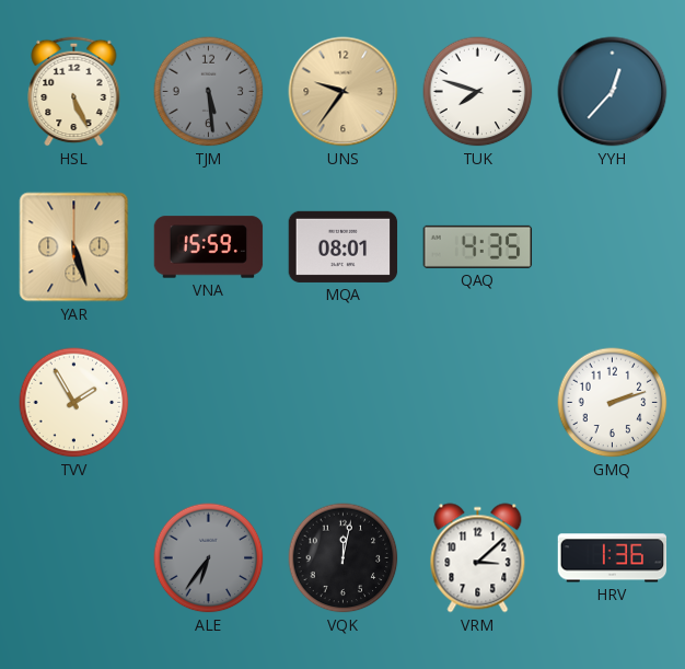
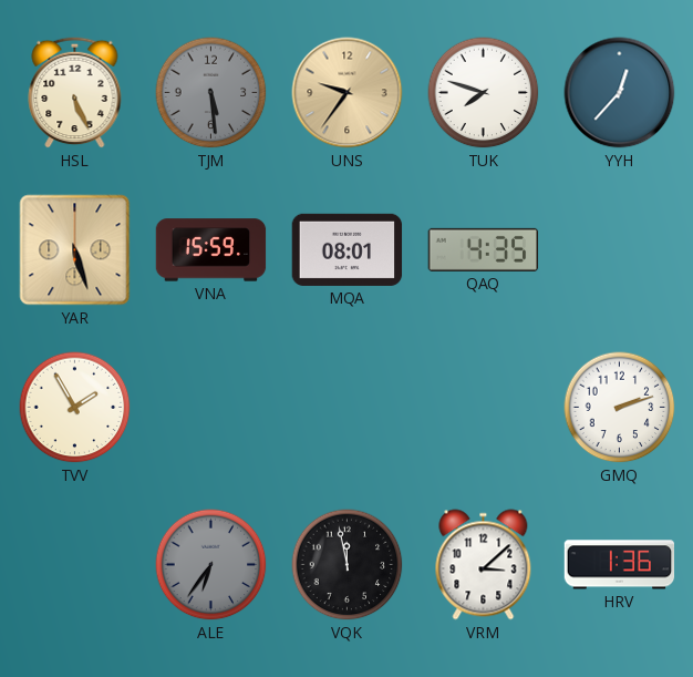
VQK: 12:02 -> 11:58 (348, 565)
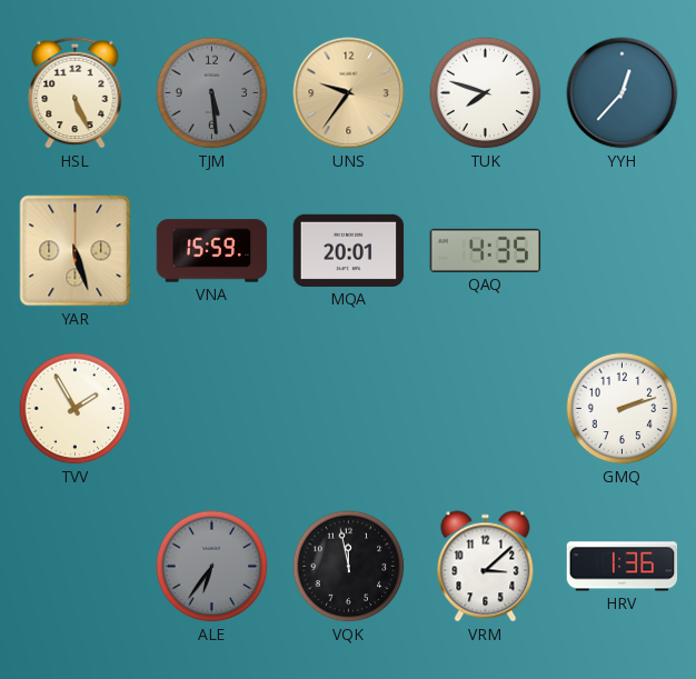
MQA: 08:01 -> 20:01 (349, 250)
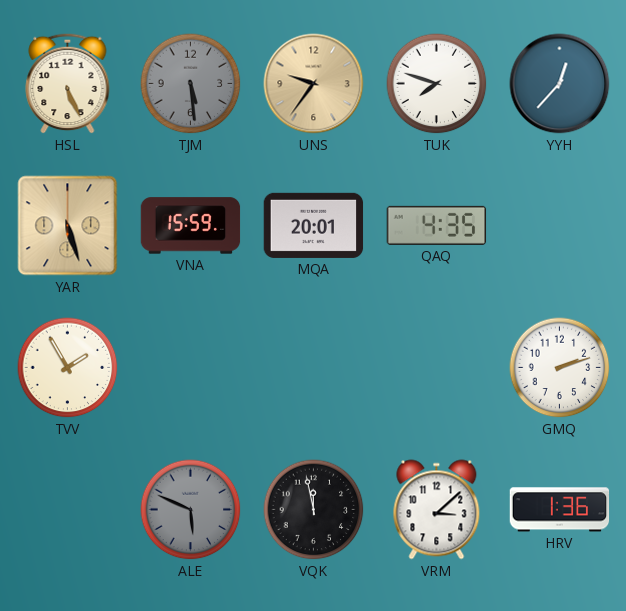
ALE: 6:36 -> 5:49 (191, 510)
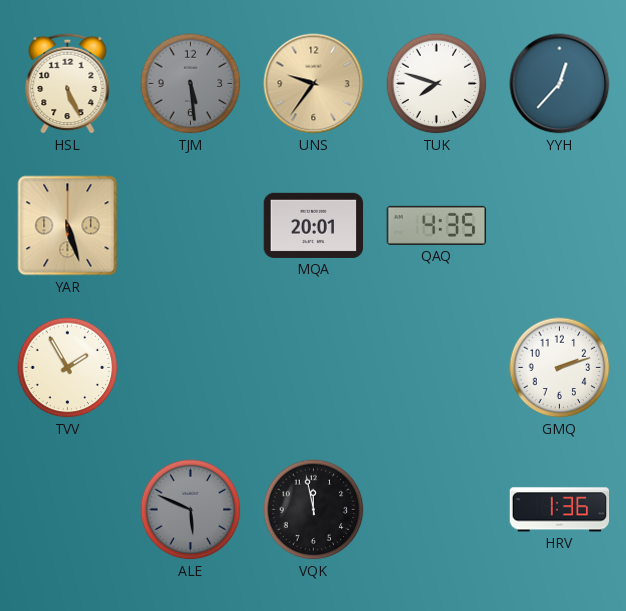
VNA: 15:59 -> none (191, 226)
VRM: 3:08 -> none (437, 510)
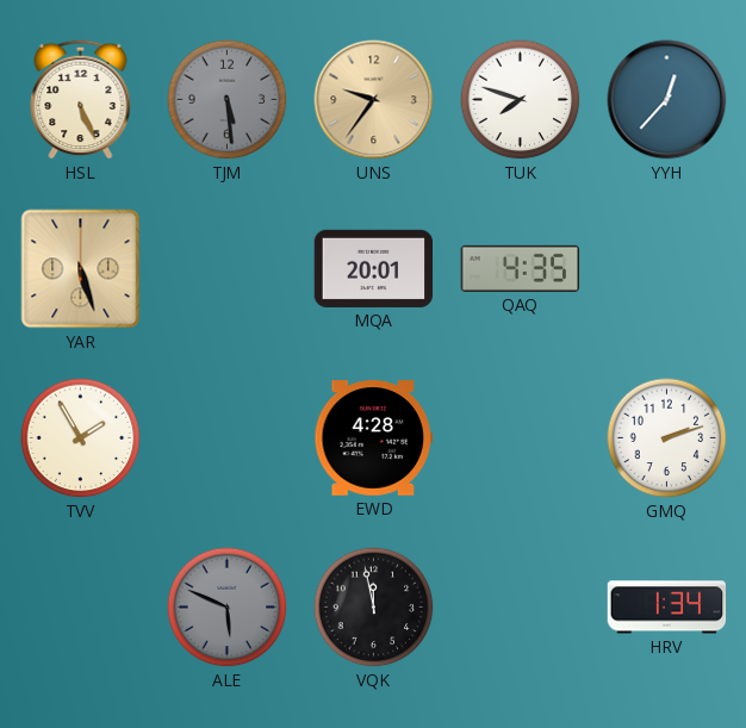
EWD: none -> 4:28 (374, 438)
HRV: 1:36 -> 1:34 (667, 608)
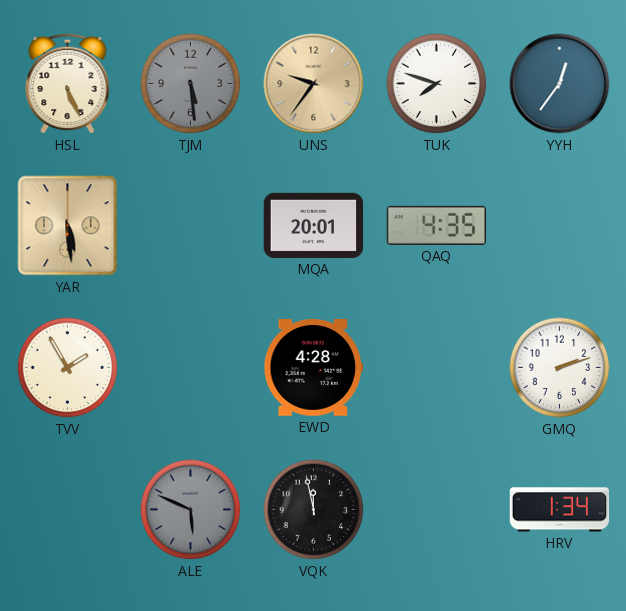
YYH: 12:37 -> 12:36 (560, 84)
YAR: 5:27 -> 5:29 (68, 226)
